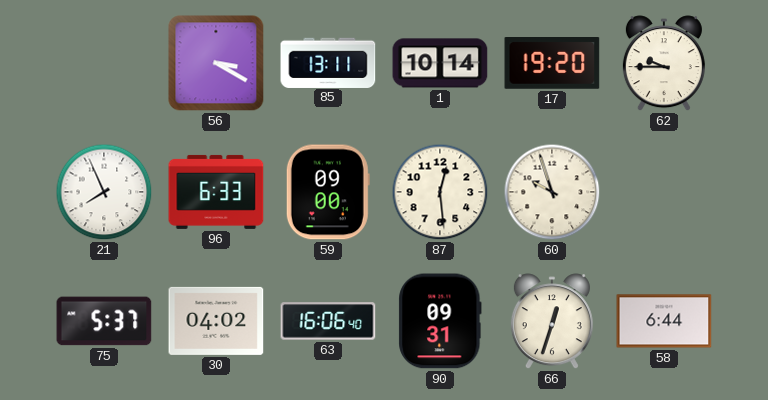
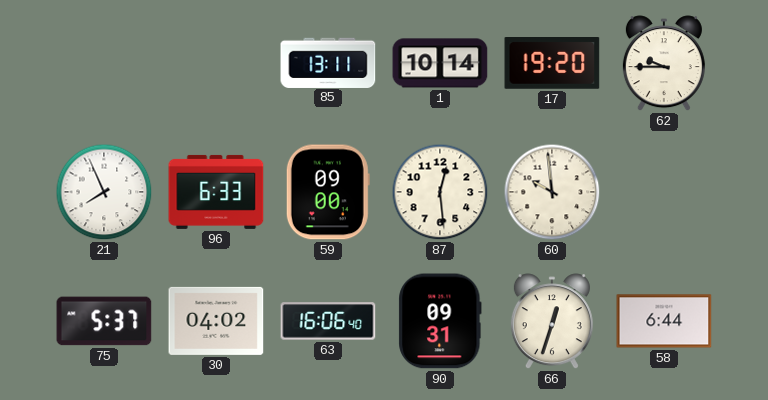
56: 3:20 -> none (216, 63)
60: 9:57 -> 9:59 (552, 192)
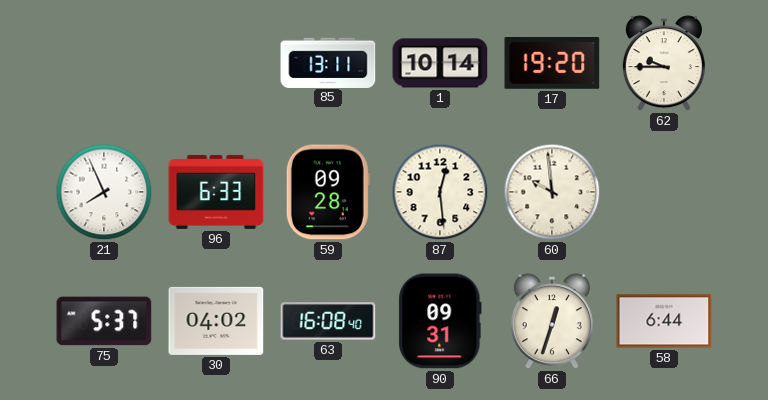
59: 09:00 -> 09:28 (328, 192)
63: 16:06 -> 16:08 (328, 321)
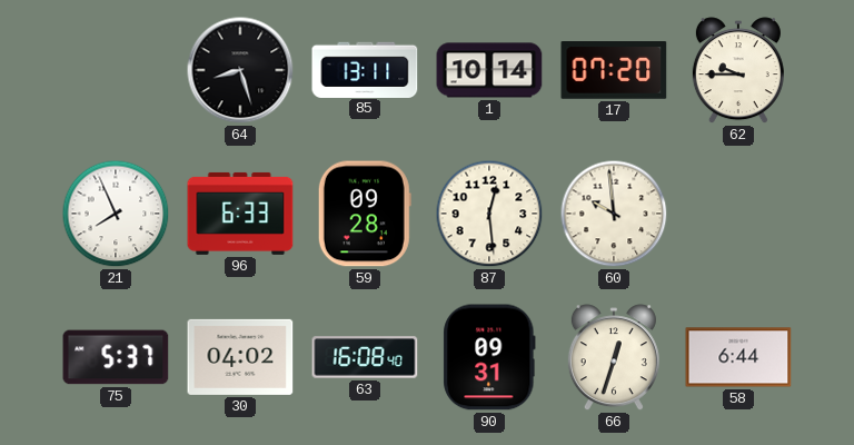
64: none -> 8:27 (240, 70)
17: 19:20 -> 07:20 (614, 71)
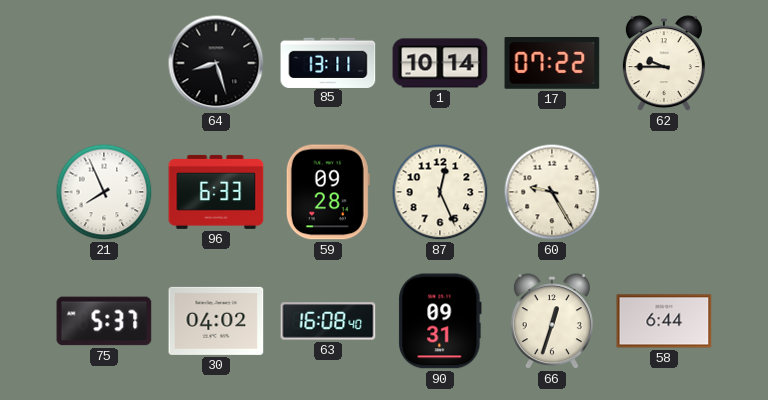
17: 07:20 -> 07:22 (552, 64)
87: 12:29 -> 12:26 (440, 192)
60: 9:59 -> 9:25 (552, 192)
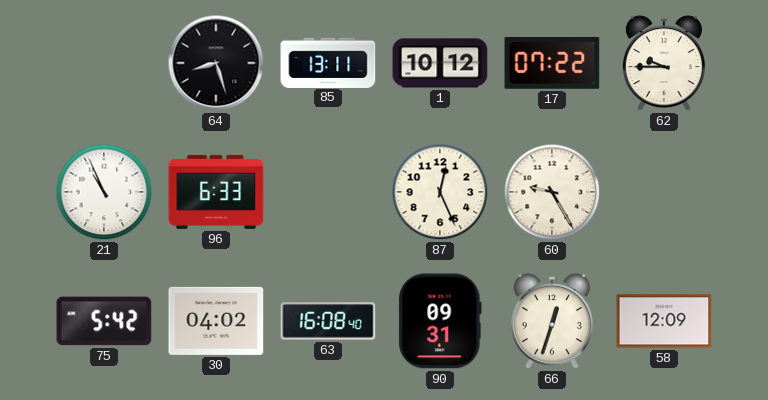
1: 10:14 -> 10:12 (440, 63)
21: 7:56 -> 10:56 (104, 192)
59: 09:28 -> none (328, 192)
75: 5:37 -> 5:42 (104, 321)
58: 6:44 -> 12:09 (664, 321)
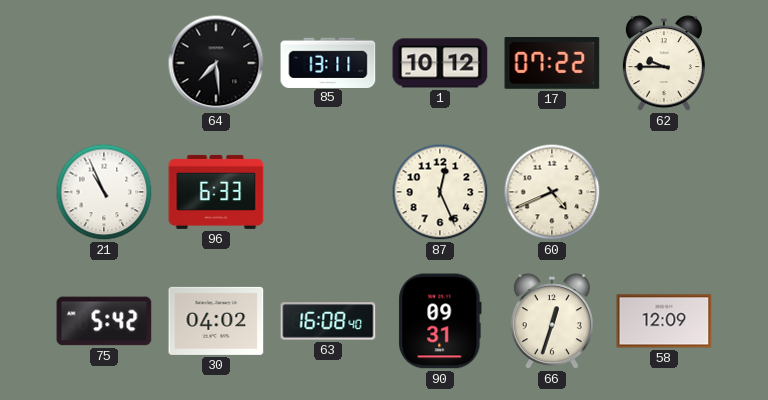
64: 8:27 -> 7:29 (216, 63)
60: 9:25 -> 4:41 (552, 192)
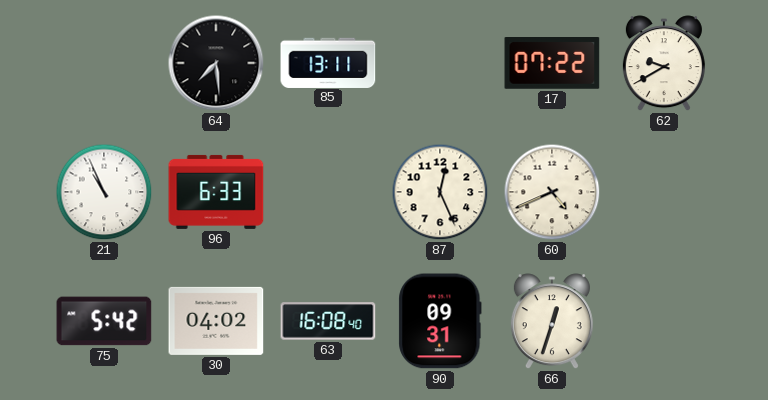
1: 10:12 -> none (440, 63)
62: 9:45 -> 9:40 (664, 64)
58: 12:09 -> none (664, 321)
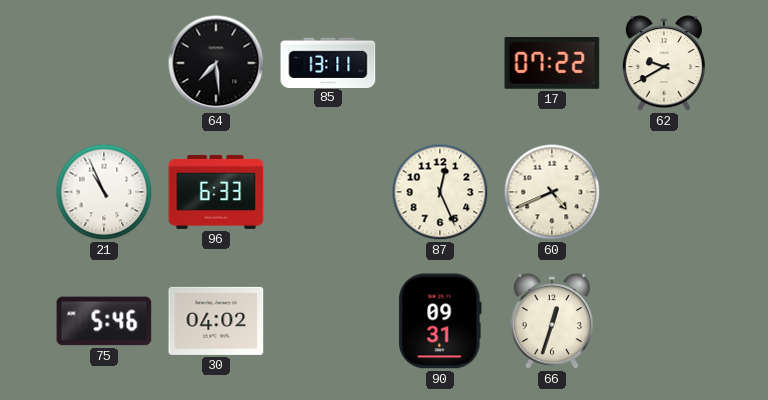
75: 5:42 -> 5:46 (104, 321)
63: 16:08 -> none (328, 321)
